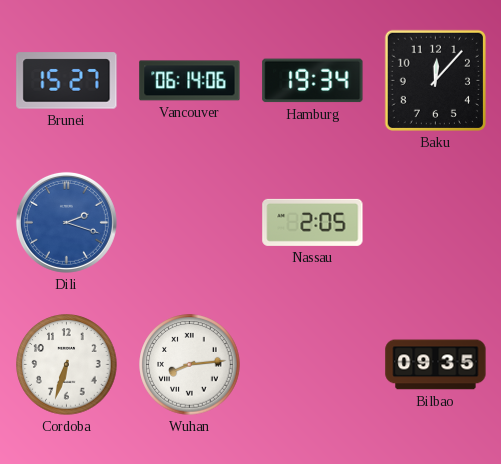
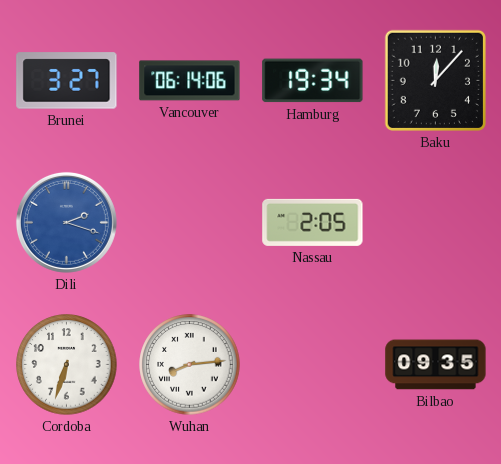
Brunei: 15:27 -> 3:27 (67, 81)
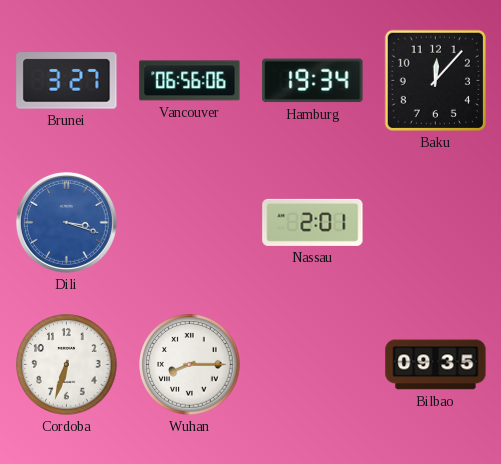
Vancouver: 06:14 -> 06:56 (190, 81)
Dili: 2:18 -> 3:18 (66, 222)
Nassau: 2:05 -> 2:01 (313, 222)
Wuhan: 8:14 -> 8:15 (190, 365)
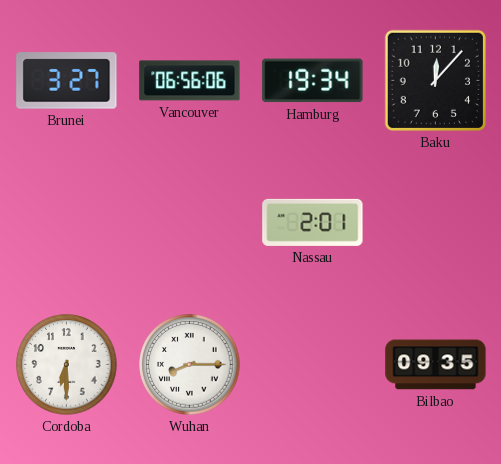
Dili: 3:18 -> none (66, 222)
Cordoba: 6:33 -> 6:30 (67, 365)
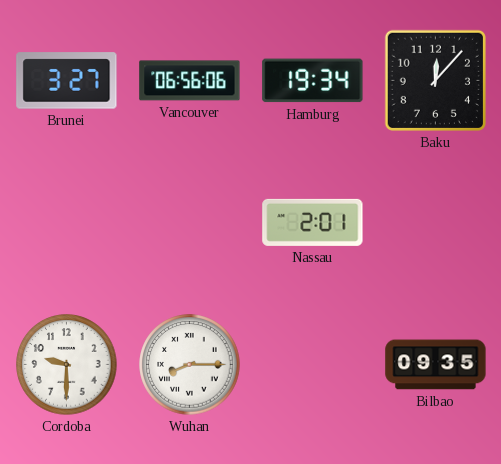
Cordoba: 6:30 -> 9:30 (67, 365)
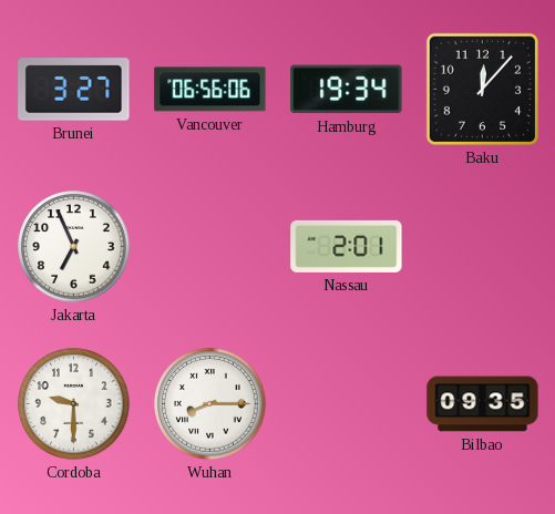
Jakarta: none -> 6:56 (74, 247)
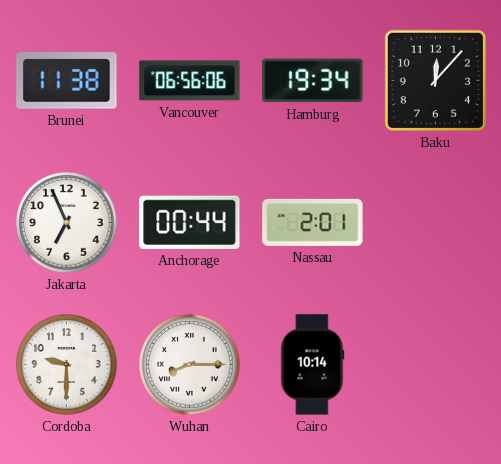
Brunei: 3:27 -> 11:38 (67, 81)
Anchorage: none -> 00:44 (190, 222)
Cairo: none -> 10:14 (313, 365)
Bilbao: 09:35 -> none (483, 404)
